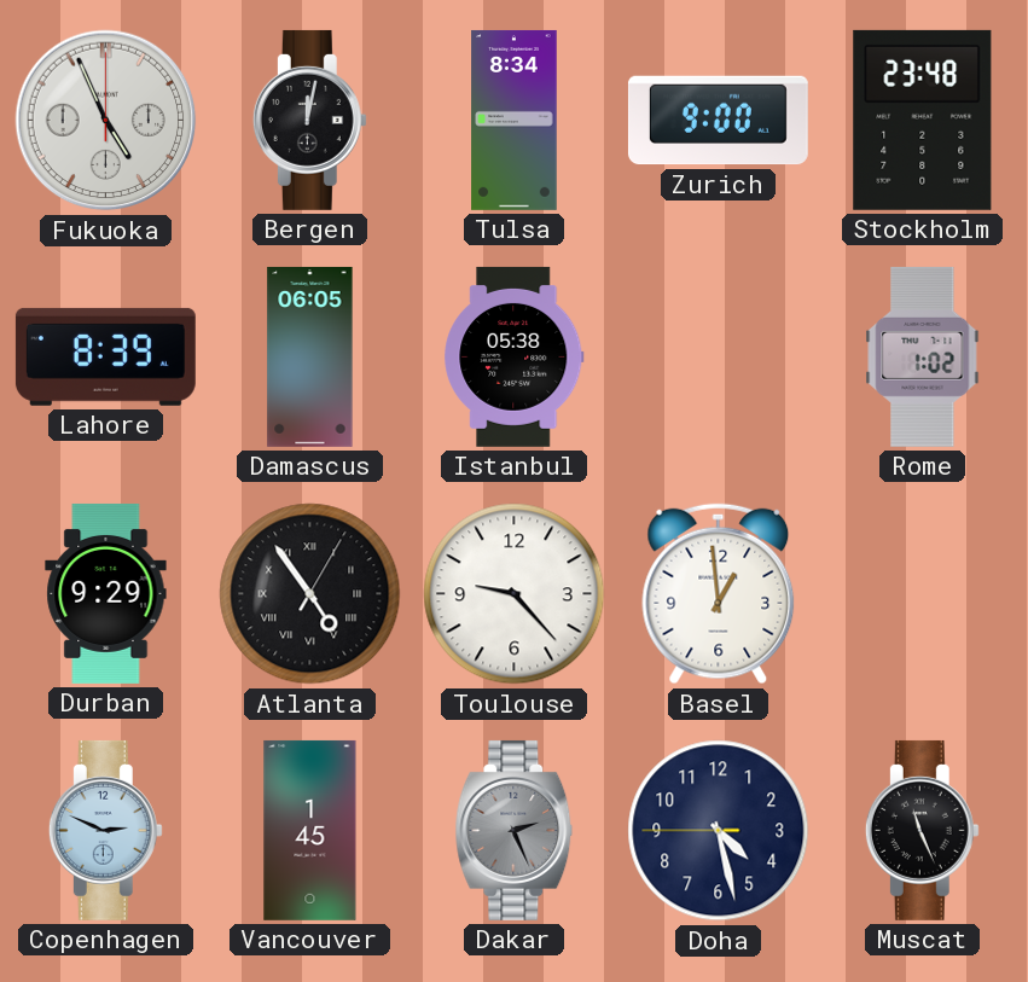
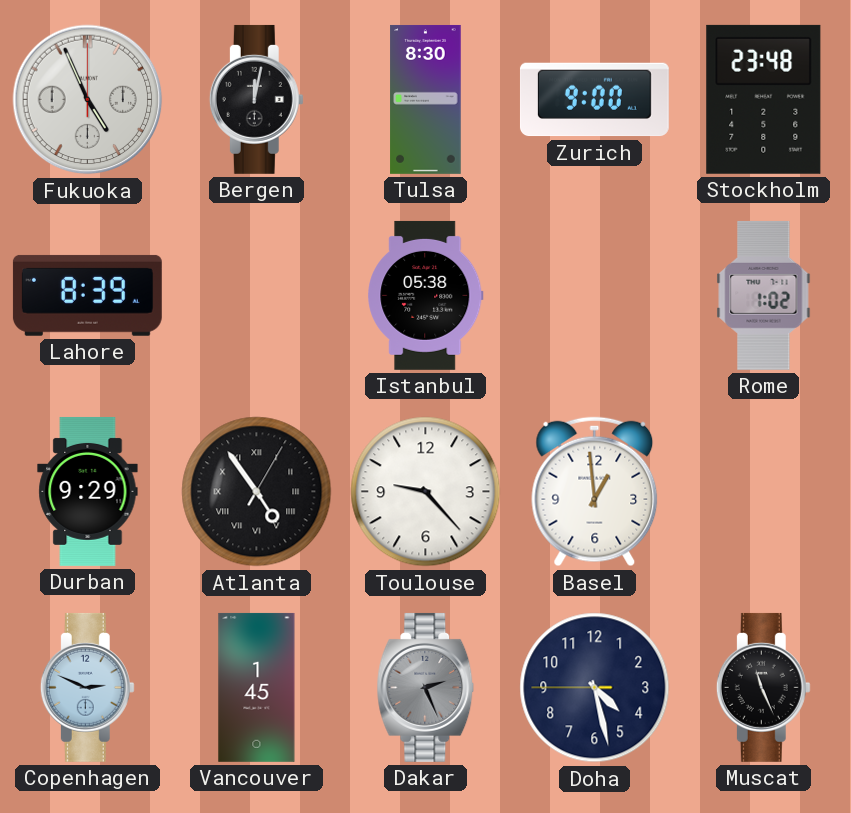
Tulsa: 8:34 -> 8:30 (426, 99)
Damascus: 06:05 -> none (310, 356)
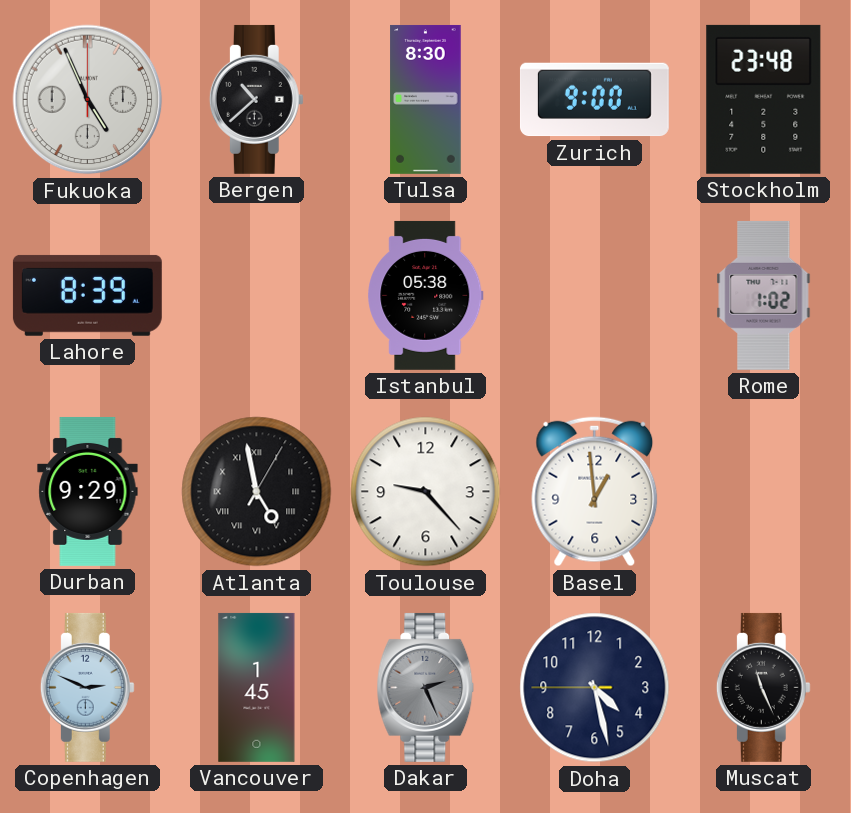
Bergen: 12:02 -> 10:38 (256, 99)
Atlanta: 4:54 -> 4:58 (257, 492)
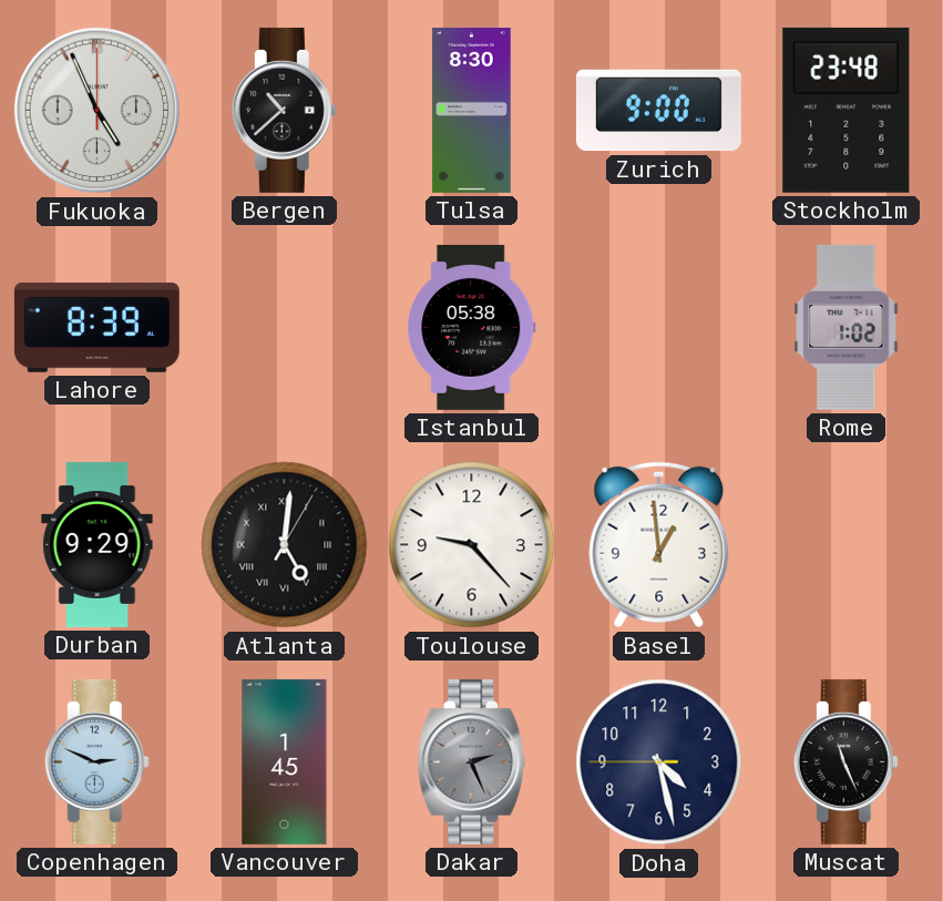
Atlanta: 4:58 -> 5:01 (285, 545)
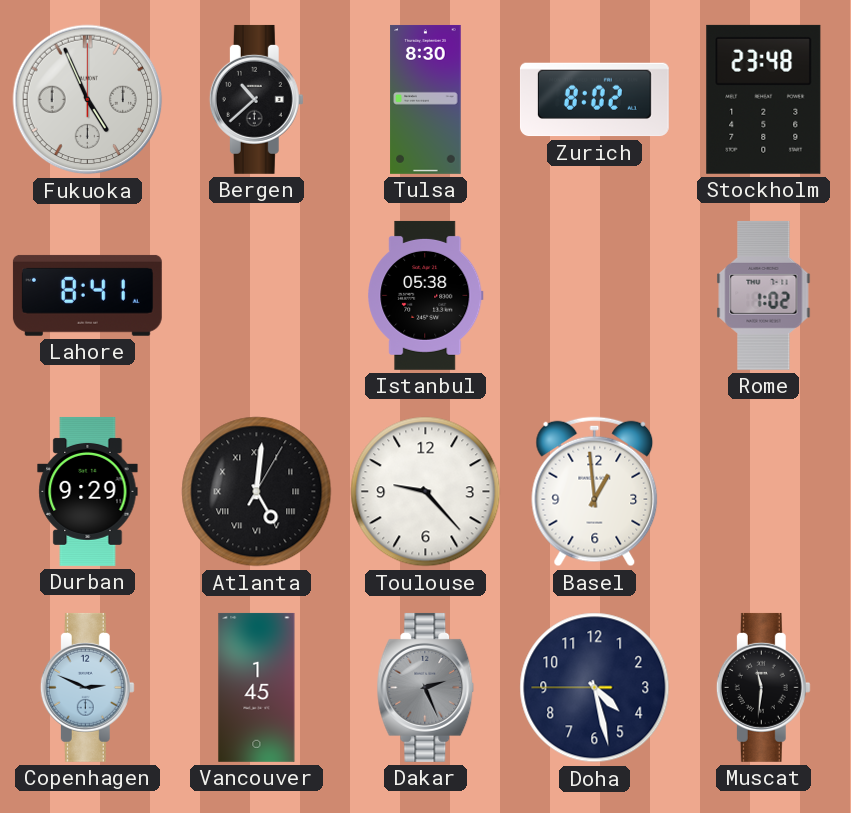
Zurich: 9:00 -> 8:02 (594, 100)
Lahore: 8:39 -> 8:41 (87, 295)
Muscat: 11:26 -> 11:31 (763, 687)
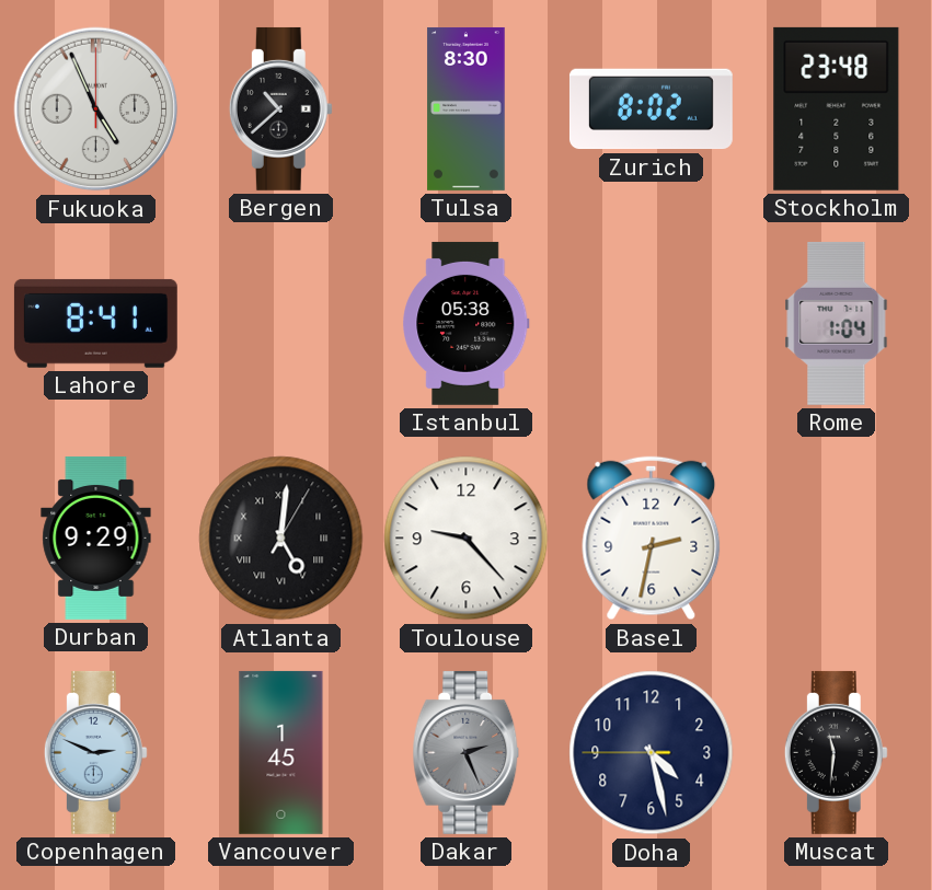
Rome: 1:02 -> 1:04 (837, 323)
Basel: 12:59 -> 2:32 (652, 539)
